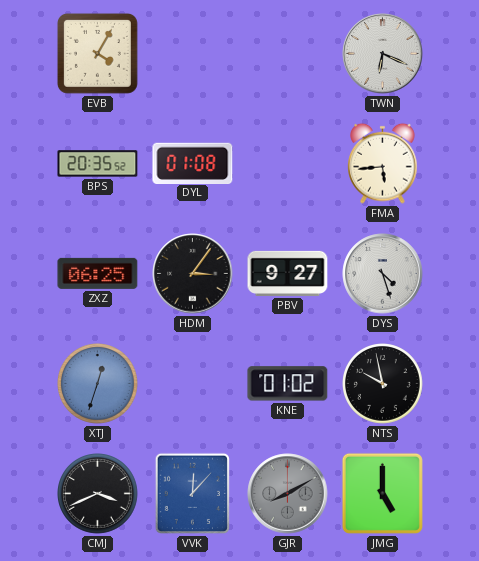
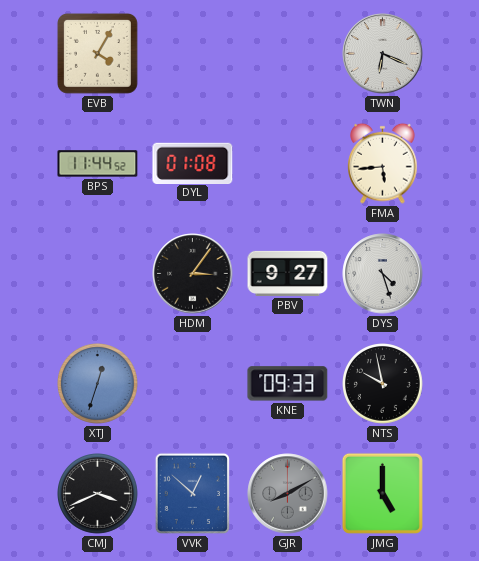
BPS: 20:35 -> 11:44 (98, 164)
ZXZ: 06:25 -> none (98, 273)
KNE: 01:02 -> 09:33 (288, 384)
VVK: 12:07 -> 12:52 (192, 493)
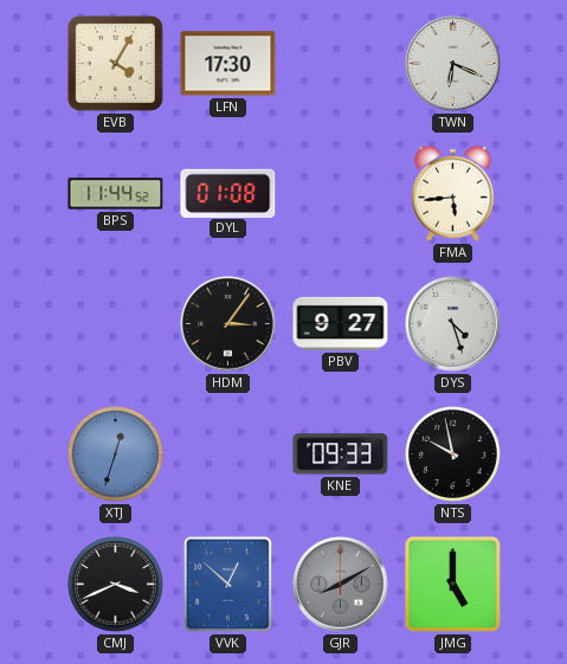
LFN: none -> 17:30 (228, 64)
